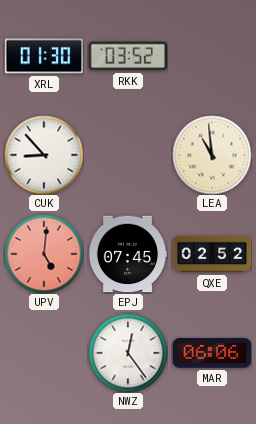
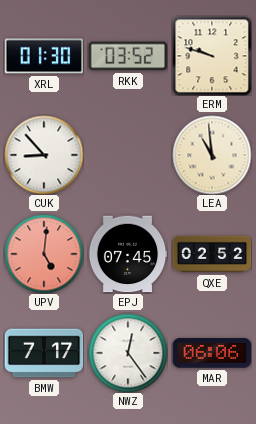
ERM: none -> 9:48 (212, 56)
BMW: none -> 7:17 (44, 353)
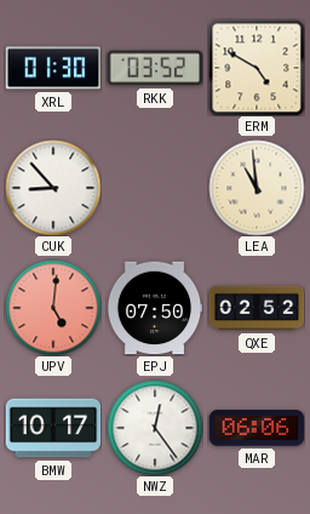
ERM: 9:48 -> 4:50 (257, 68)
EPJ: 07:45 -> 07:50 (155, 308)
BMW: 7:17 -> 10:17 (53, 428)
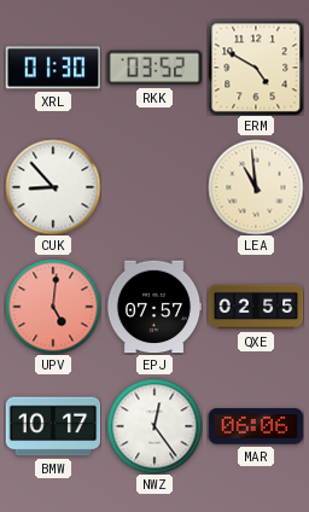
EPJ: 07:50 -> 07:57 (154, 307)
QXE: 02:52 -> 02:55 (256, 307)
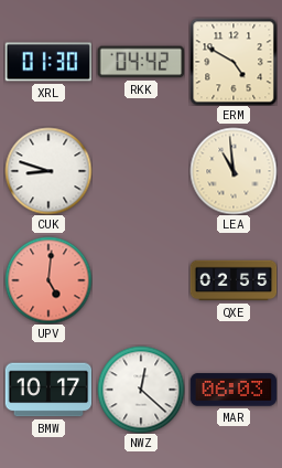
RKK: 03:52 -> 04:42 (141, 62)
CUK: 8:53 -> 8:48 (48, 171)
EPJ: 07:57 -> none (154, 307)
NWZ: 12:24 -> 12:22 (141, 390)
MAR: 06:06 -> 06:03 (234, 390)
